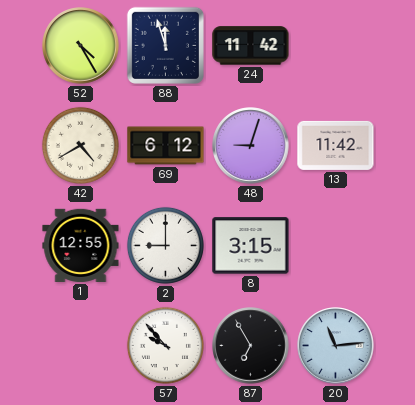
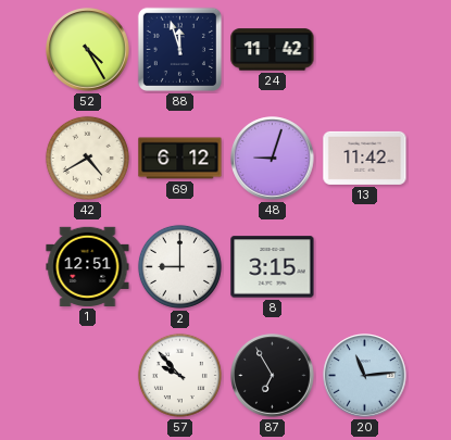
1: 12:55 -> 12:51 (88, 266)
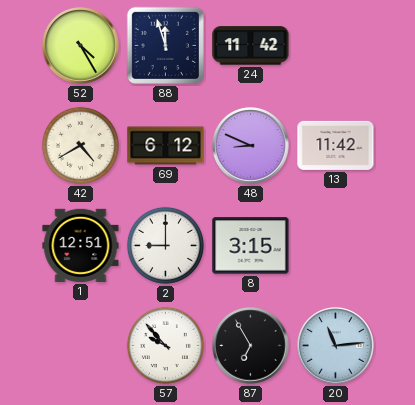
48: 9:03 -> 8:49 (251, 146)
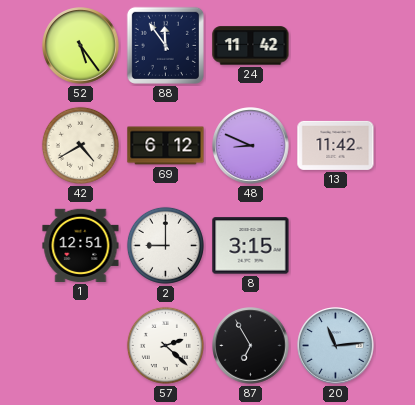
52: 4:25 -> 5:24 (81, 46)
88: 11:57 -> 11:54 (165, 45)
57: 9:53 -> 2:22 (165, 345)
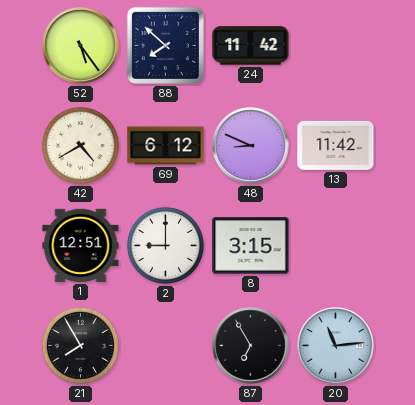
88: 11:54 -> 7:52 (165, 45)
21: none -> 7:55 (80, 345)
57: 2:22 -> none (165, 345)
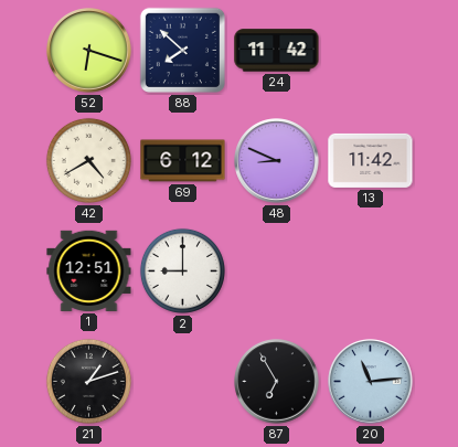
52: 5:24 -> 6:18 (89, 51)
8: 3:15 -> none (251, 246)
21: 7:55 -> 1:12 (88, 381)
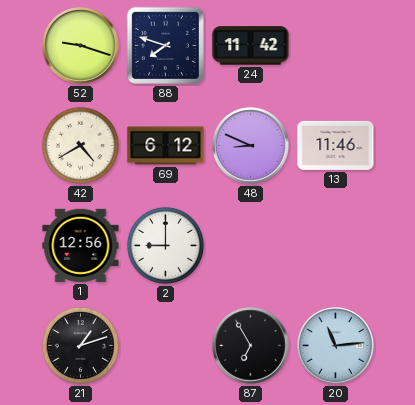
52: 6:18 -> 9:18 (81, 46)
88: 7:52 -> 7:48 (165, 45)
13: 11:42 -> 11:46 (336, 145)
1: 12:51 -> 12:56 (81, 245)
